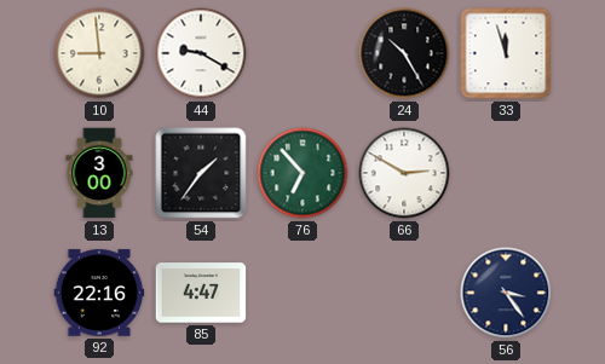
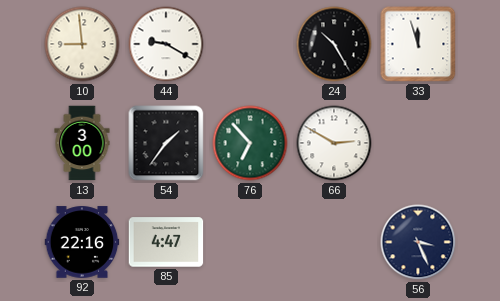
56: 3:24 -> 3:26 (418, 242)
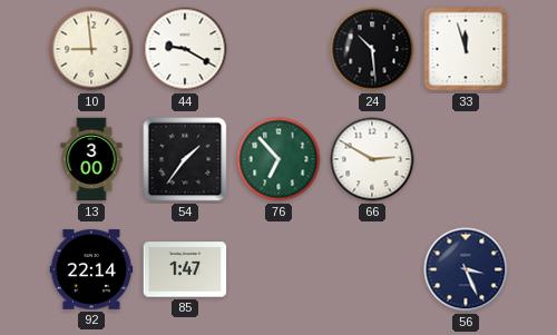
24: 10:25 -> 10:29 (372, 49)
92: 22:16 -> 22:14 (91, 269)
85: 4:47 -> 1:47 (185, 269)
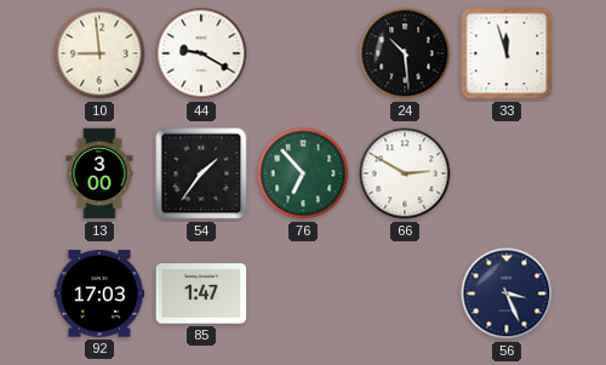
92: 22:14 -> 17:03 (99, 293)
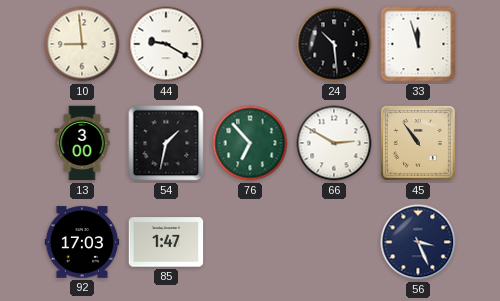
54: 1:36 -> 1:32 (166, 143)
45: none -> 10:54 (418, 143)
